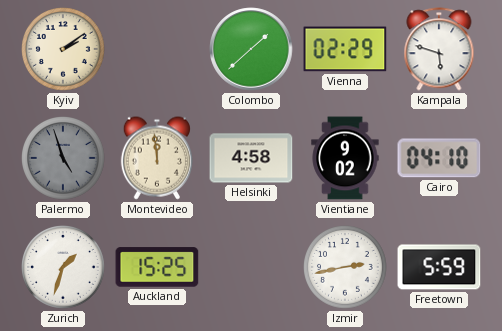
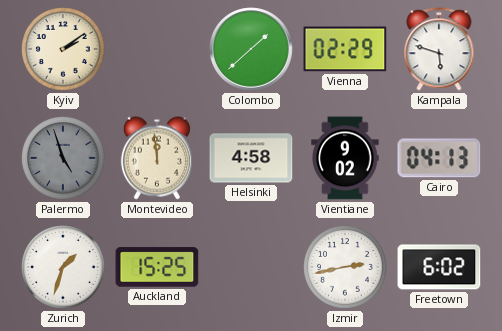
Cairo: 04:10 -> 04:13 (439, 158)
Freetown: 5:59 -> 6:02 (439, 267)
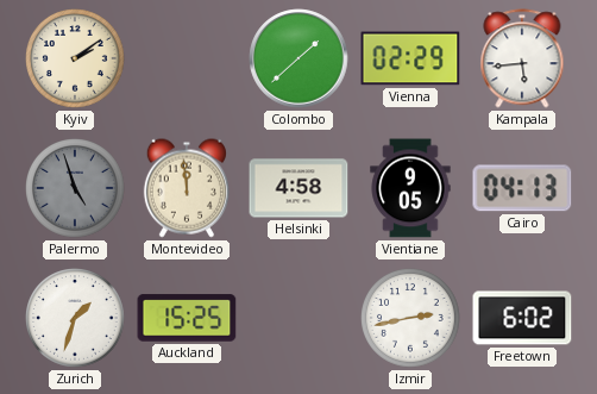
Kampala: 5:48 -> 5:44 (522, 58)
Vientiane: 9:02 -> 9:05 (410, 188)
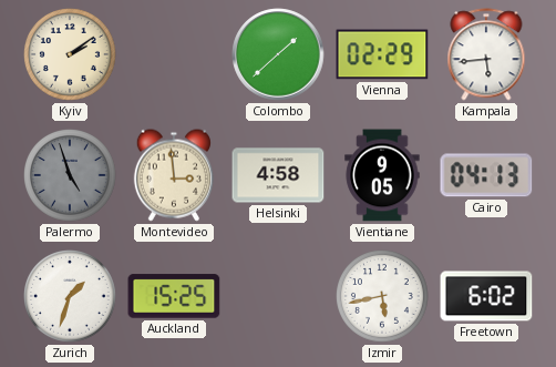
Montevideo: 11:59 -> 2:59 (173, 175)
Izmir: 2:43 -> 5:43 (383, 297)
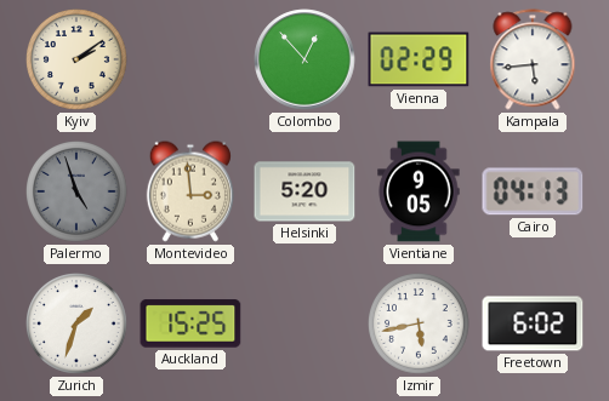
Colombo: 1:38 -> 12:53 (304, 59)
Helsinki: 4:58 -> 5:20 (304, 191)
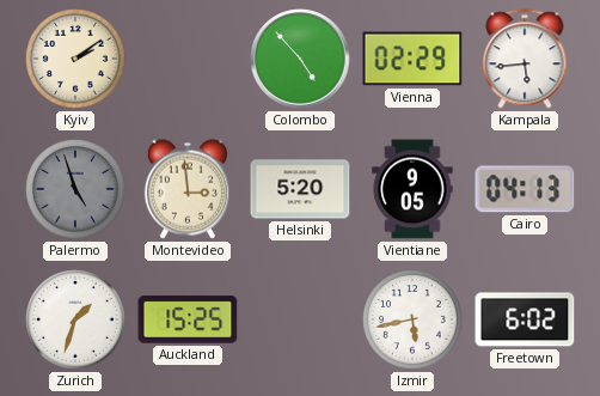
Colombo: 12:53 -> 4:53 (300, 59)
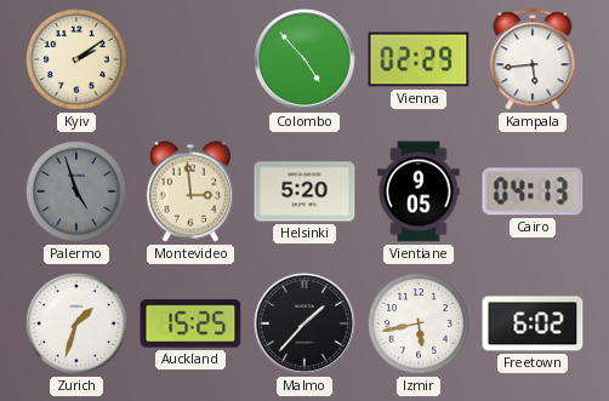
Malmo: none -> 1:37 (304, 323)
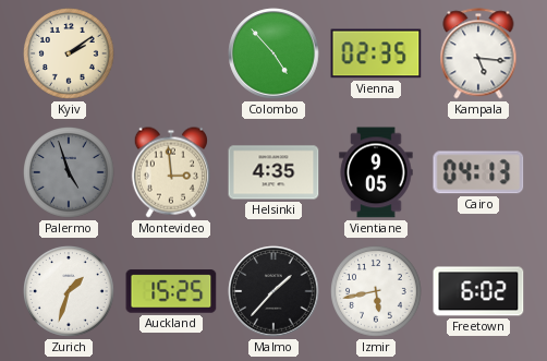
Vienna: 02:29 -> 02:35 (376, 53)
Kampala: 5:44 -> 5:16 (478, 53)
Helsinki: 5:20 -> 4:35 (273, 172)
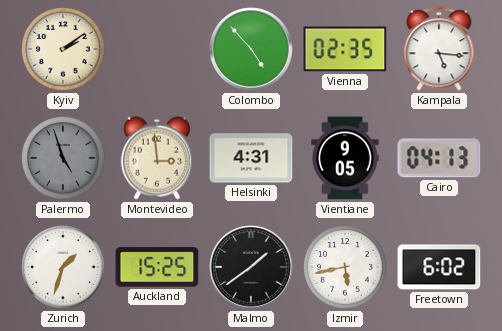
Helsinki: 4:35 -> 4:31 (251, 158)
Malmo: 1:37 -> 1:39 (251, 267)
